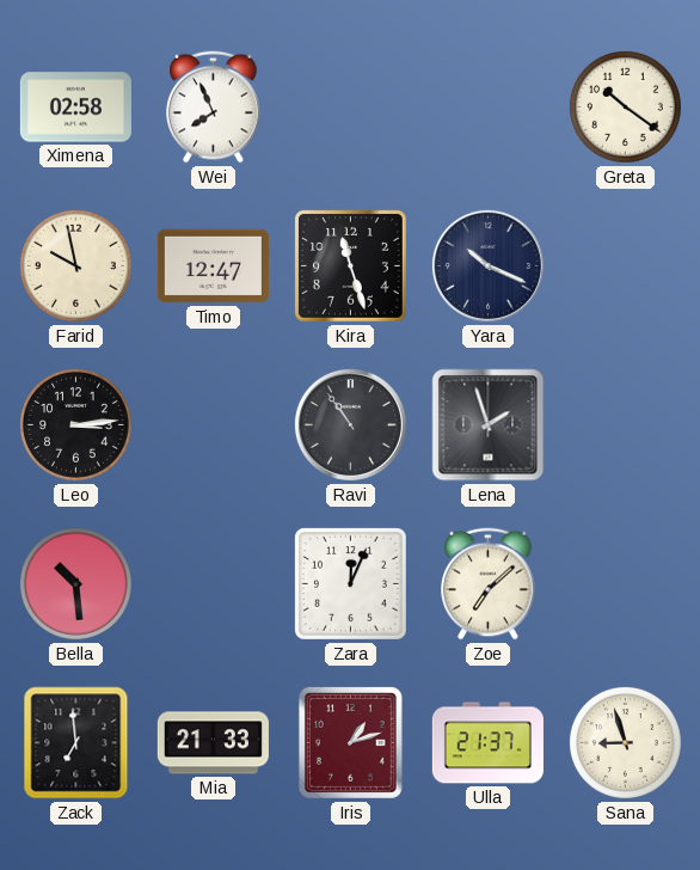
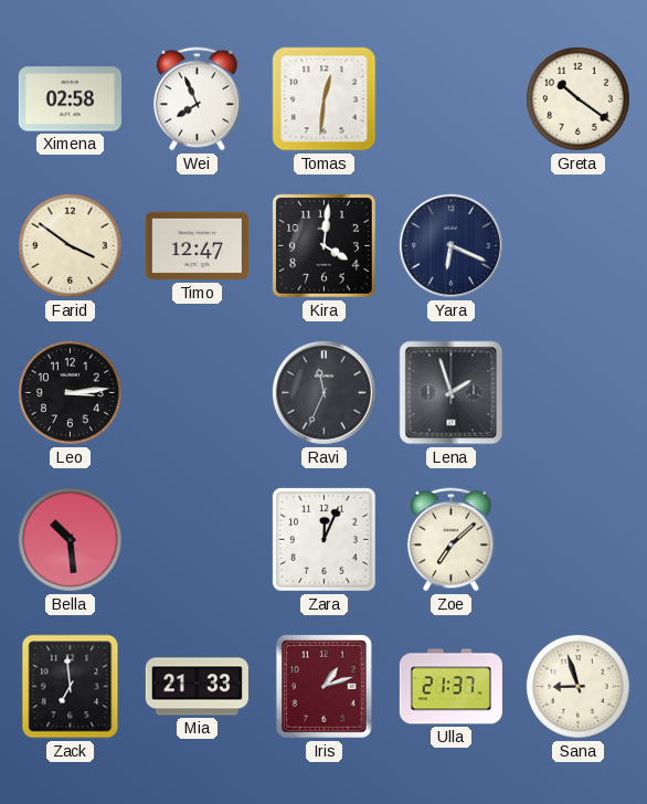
Tomas: none -> 12:31 (325, 99)
Farid: 9:58 -> 3:51 (70, 245)
Kira: 11:27 -> 4:01 (324, 245)
Yara: 10:19 -> 6:19 (450, 245)
Ravi: 10:54 -> 11:34 (324, 392)
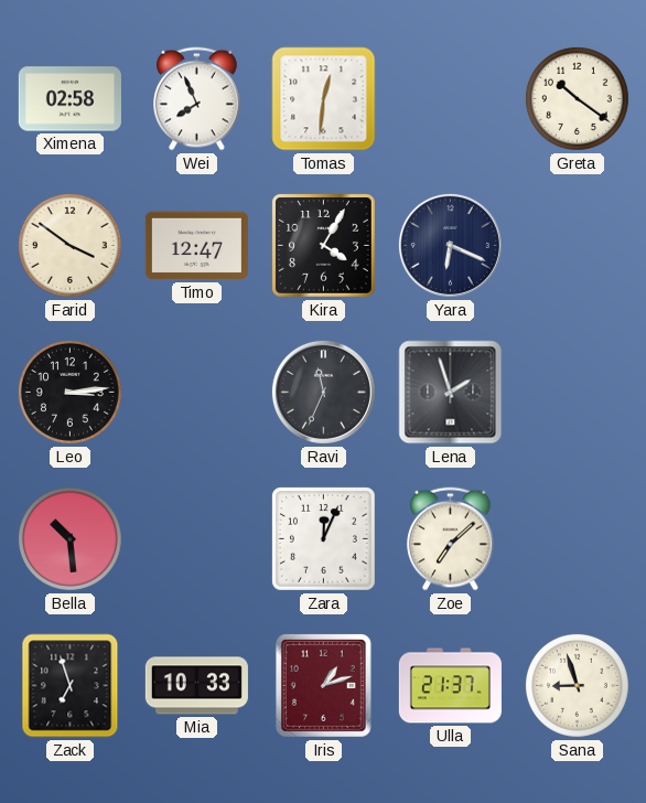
Kira: 4:01 -> 4:05 (323, 245)
Zack: 6:59 -> 6:57 (71, 686)
Mia: 21:33 -> 10:33 (196, 686)
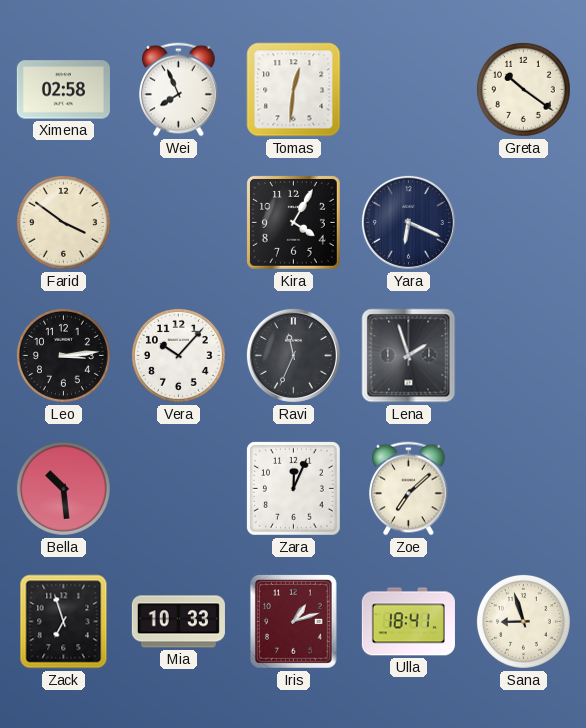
Timo: 12:47 -> none (196, 246)
Vera: none -> 10:07 (178, 355)
Ulla: 21:37 -> 18:41 (408, 622)
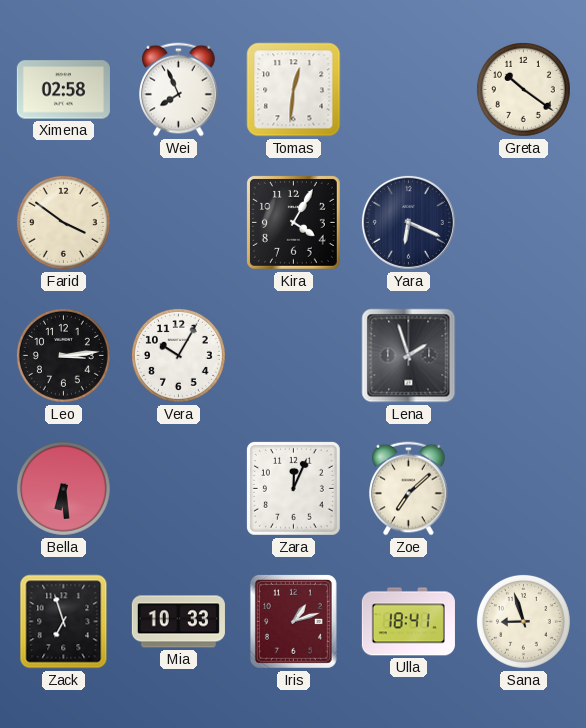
Vera: 10:07 -> 10:05 (178, 355)
Ravi: 11:34 -> none (293, 355)
Bella: 10:29 -> 6:29 (63, 488)
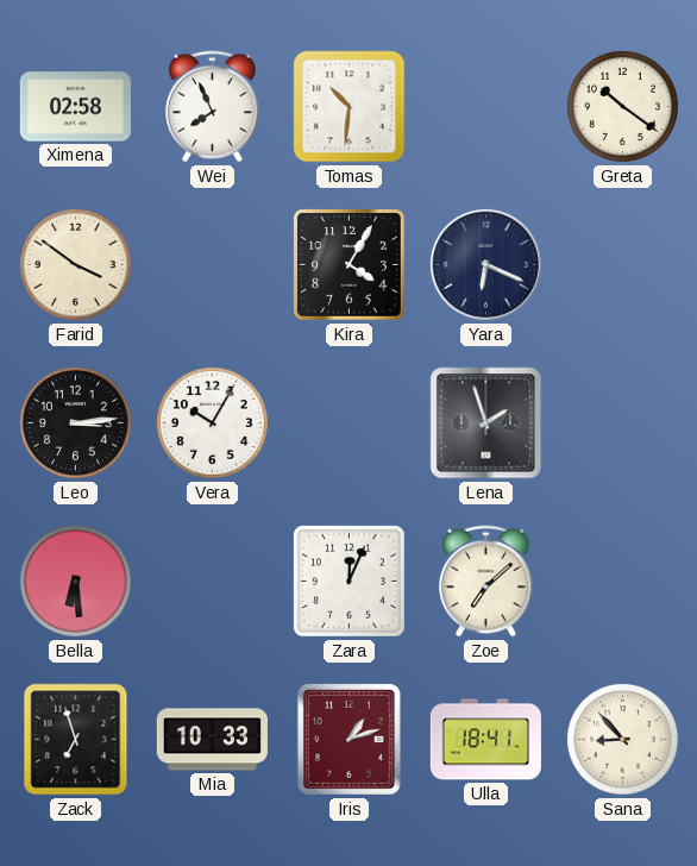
Tomas: 12:31 -> 10:31 (350, 107)
Sana: 8:57 -> 8:53 (622, 739)
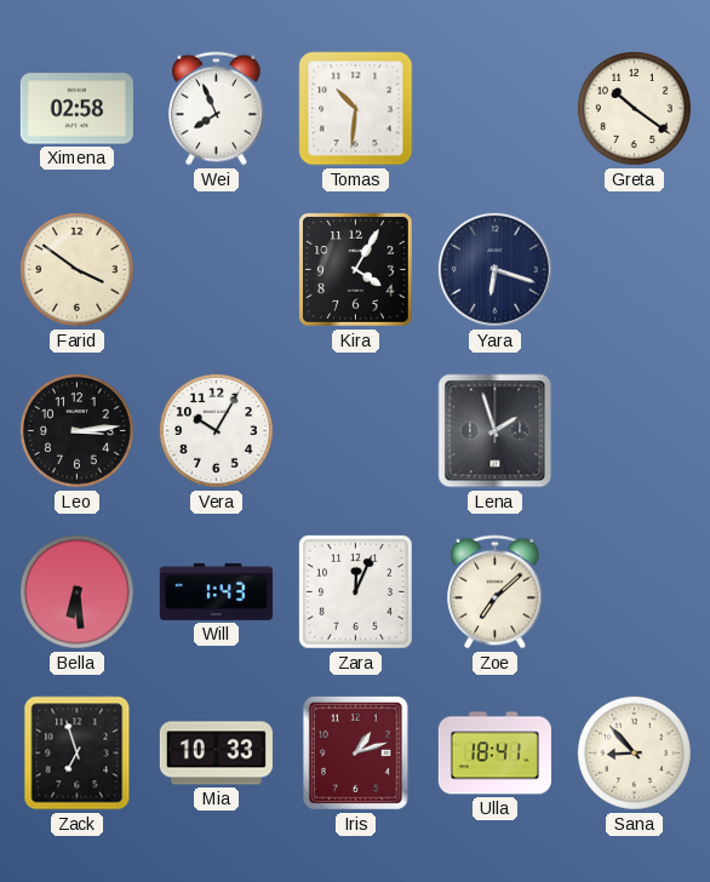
Yara: 6:19 -> 6:18 (494, 269)
Will: none -> 1:43 (216, 591)
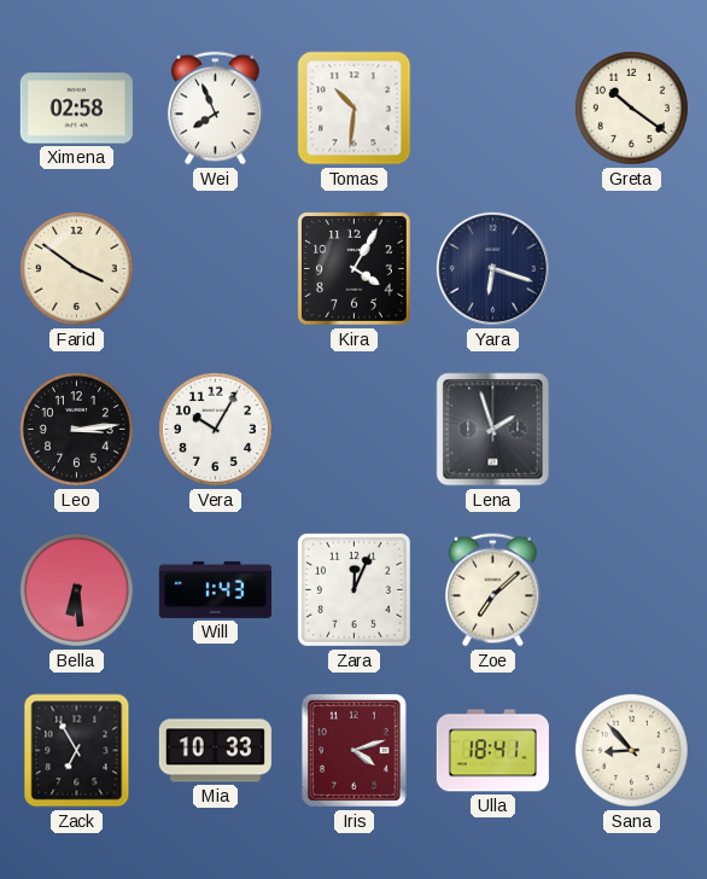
Zack: 6:57 -> 6:55 (77, 751)
Iris: 1:12 -> 4:12 (353, 750)
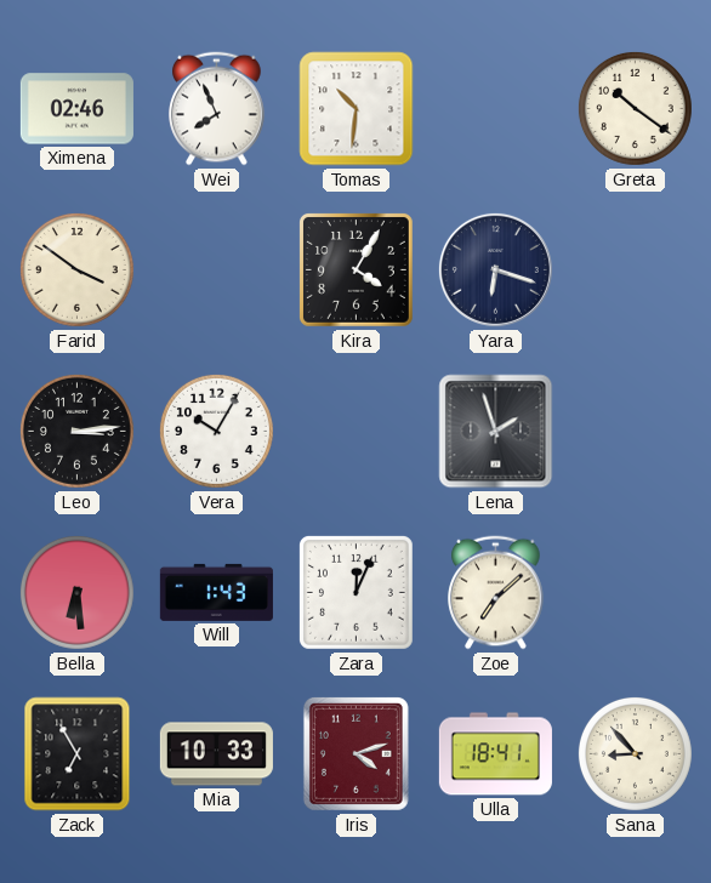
Ximena: 02:58 -> 02:46 (76, 109)
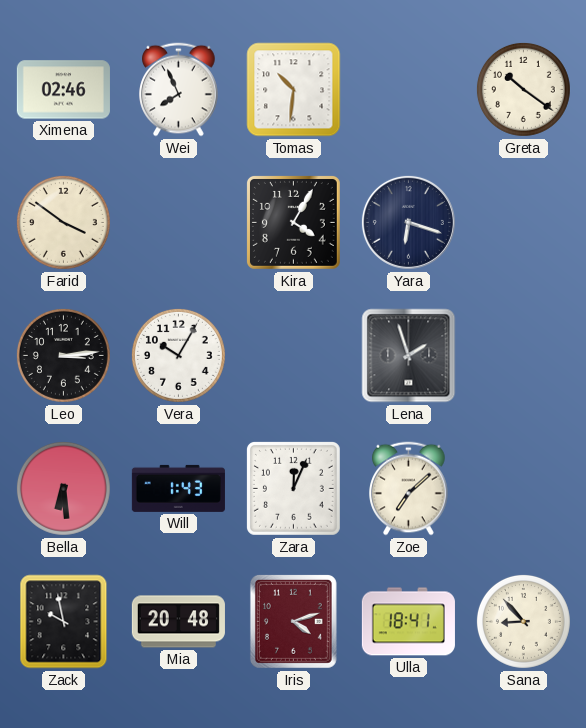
Zack: 6:55 -> 9:58 (64, 622)
Mia: 10:33 -> 20:48 (178, 622)
